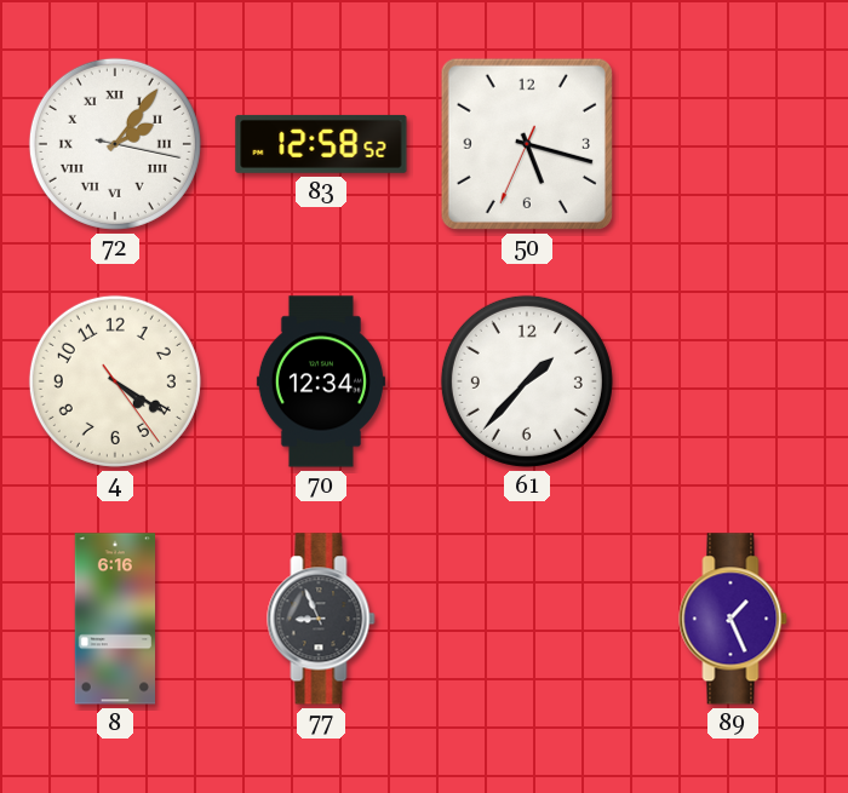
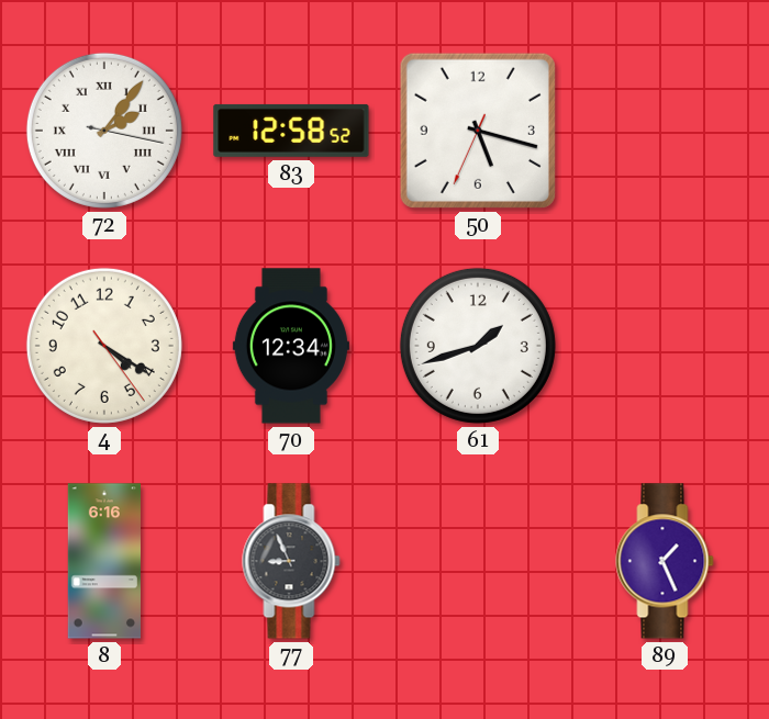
61: 1:37 -> 1:42 (478, 346)
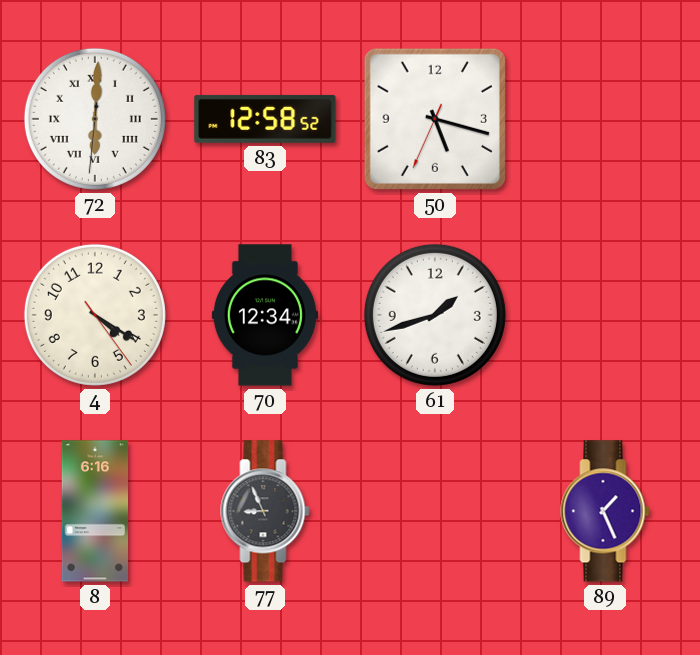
72: 2:06 -> 6:00 (95, 119)
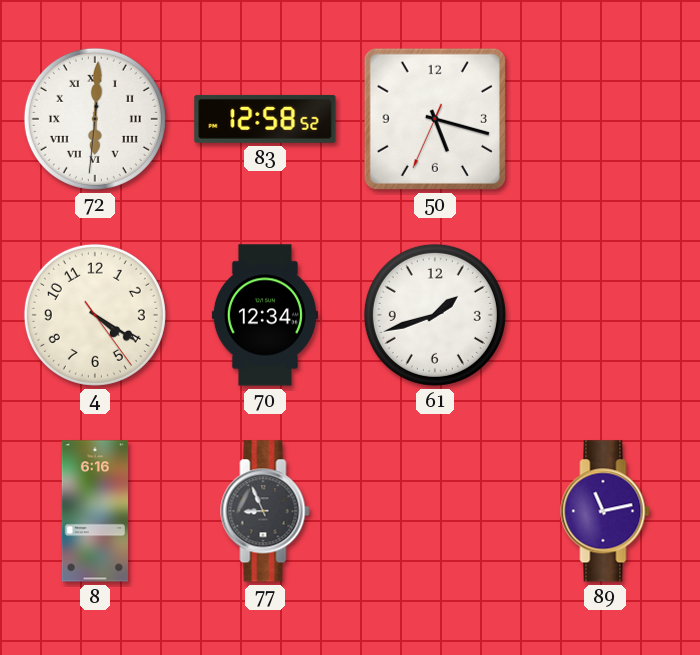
89: 1:26 -> 11:13 (605, 511)
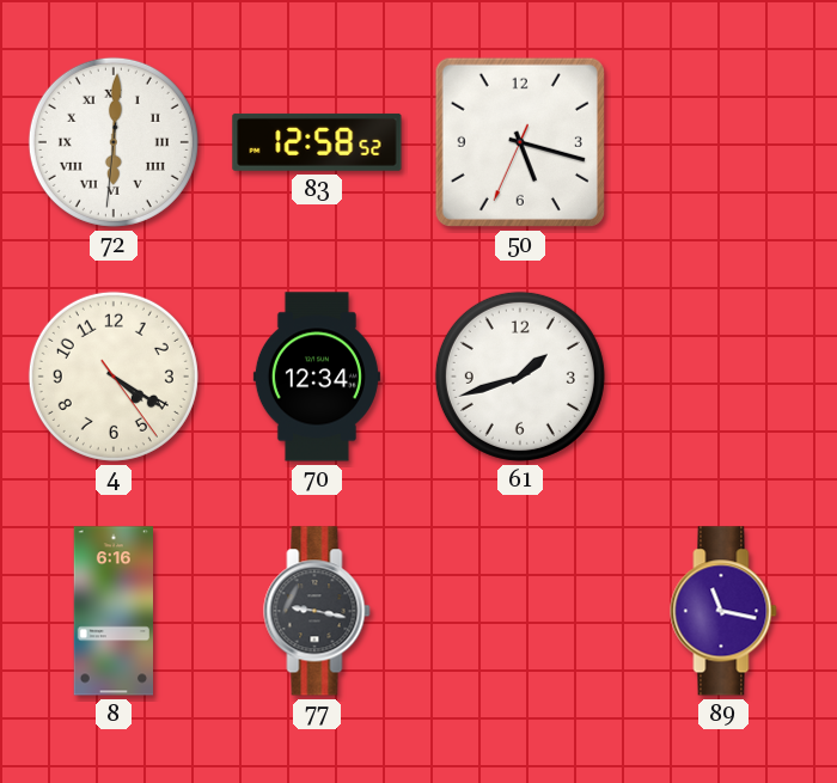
77: 8:56 -> 9:17 (317, 611)
89: 11:13 -> 11:17 (723, 611)
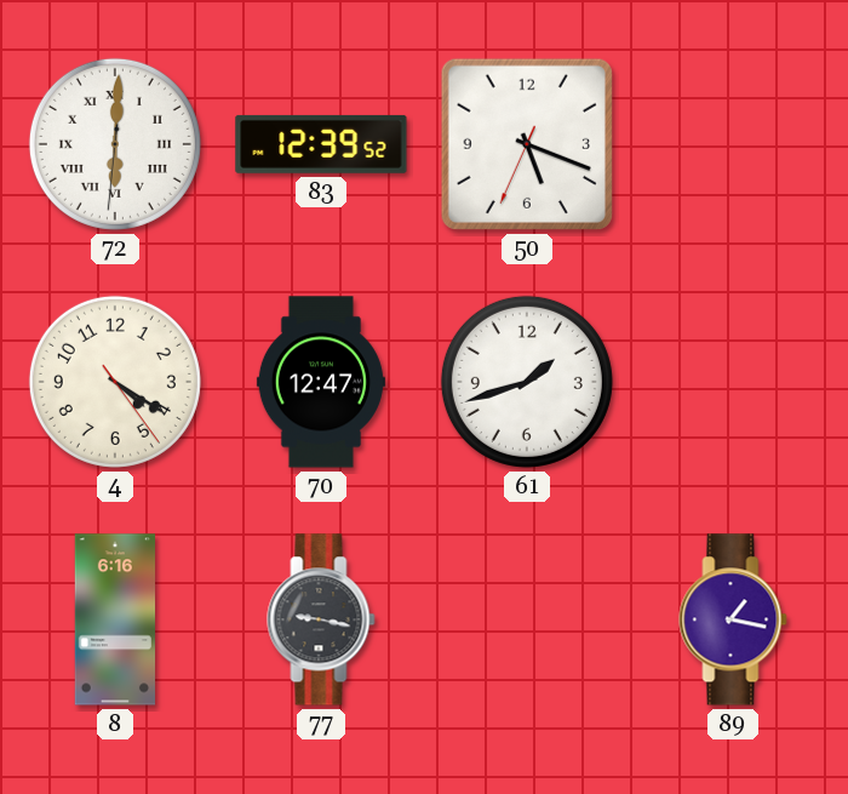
83: 12:58 -> 12:39 (321, 144)
50: 5:17 -> 5:18 (527, 144)
70: 12:34 -> 12:47 (321, 382)
89: 11:17 -> 1:17 (733, 619)
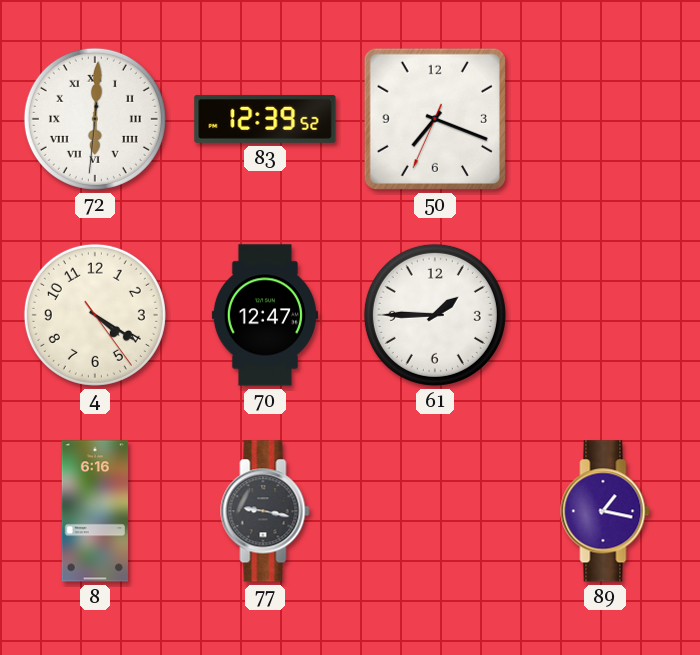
50: 5:18 -> 7:18 (435, 119)
61: 1:42 -> 1:45 (435, 315)
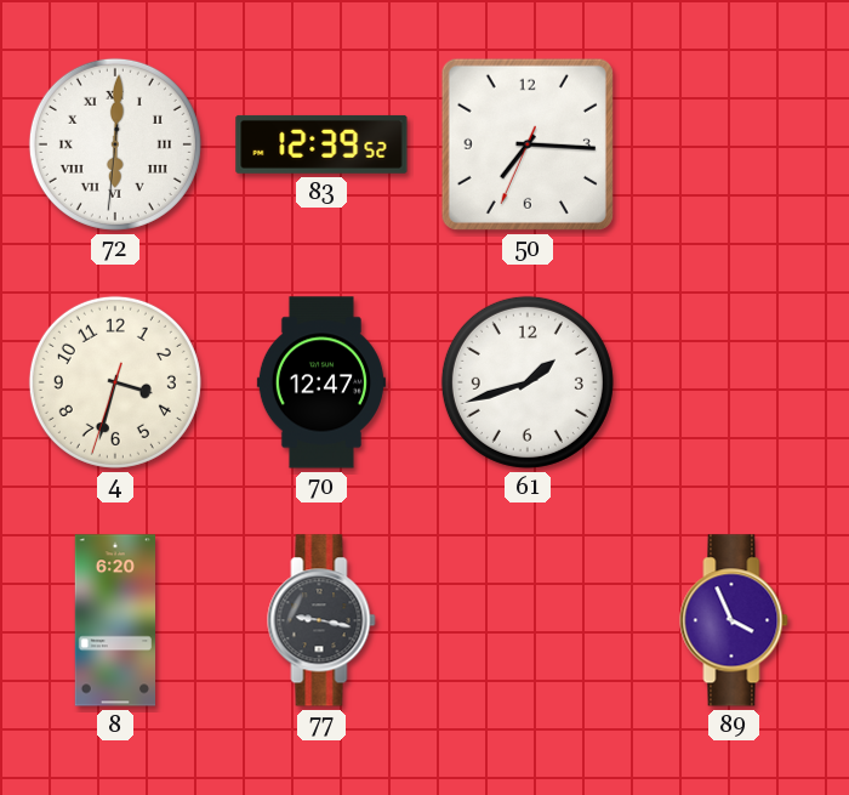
50: 7:18 -> 7:15 (528, 144)
4: 4:20 -> 3:32 (115, 382)
61: 1:45 -> 1:42 (528, 382)
8: 6:16 -> 6:20 (114, 620)
89: 1:17 -> 3:56 (734, 620)
